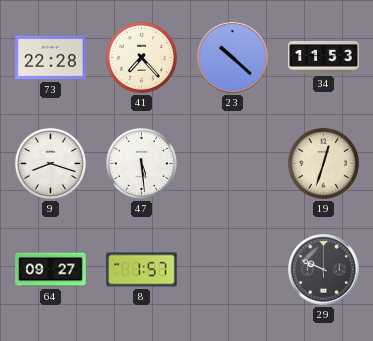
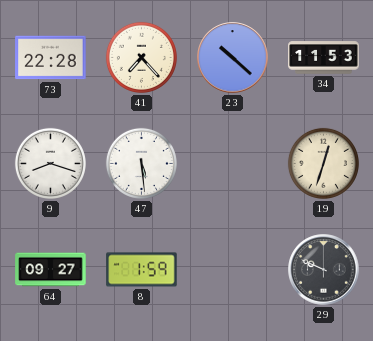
8: 1:57 -> 1:59 (142, 270)
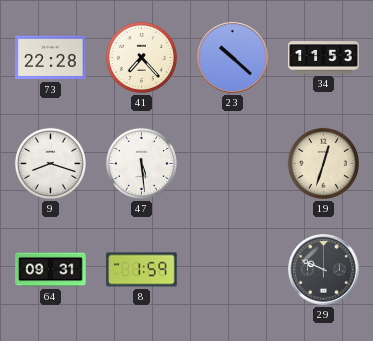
64: 09:27 -> 09:31 (51, 270)
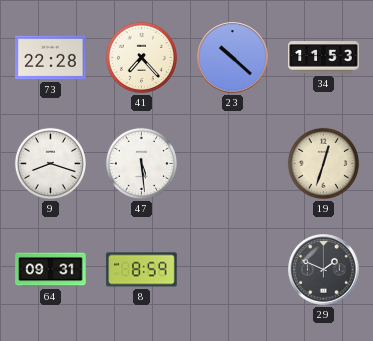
8: 1:59 -> 8:59 (142, 270)
29: 9:49 -> 1:49 (324, 270)
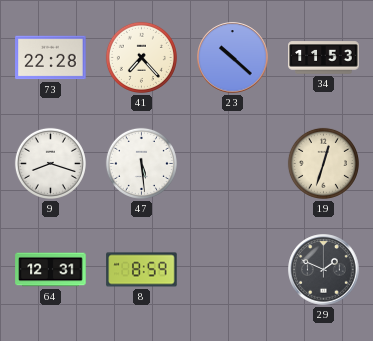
64: 09:31 -> 12:31 (51, 270)
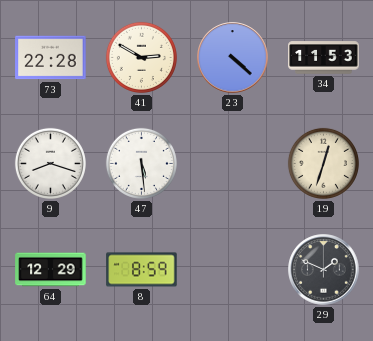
41: 7:23 -> 2:50 (141, 57)
23: 10:22 -> 4:22 (233, 58)
64: 12:31 -> 12:29 (51, 270)
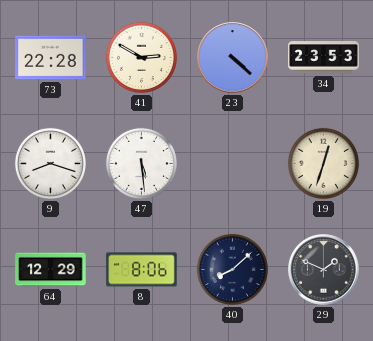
34: 11:53 -> 23:53 (324, 58)
8: 8:59 -> 8:06 (142, 270)
40: none -> 8:08 (232, 269)
